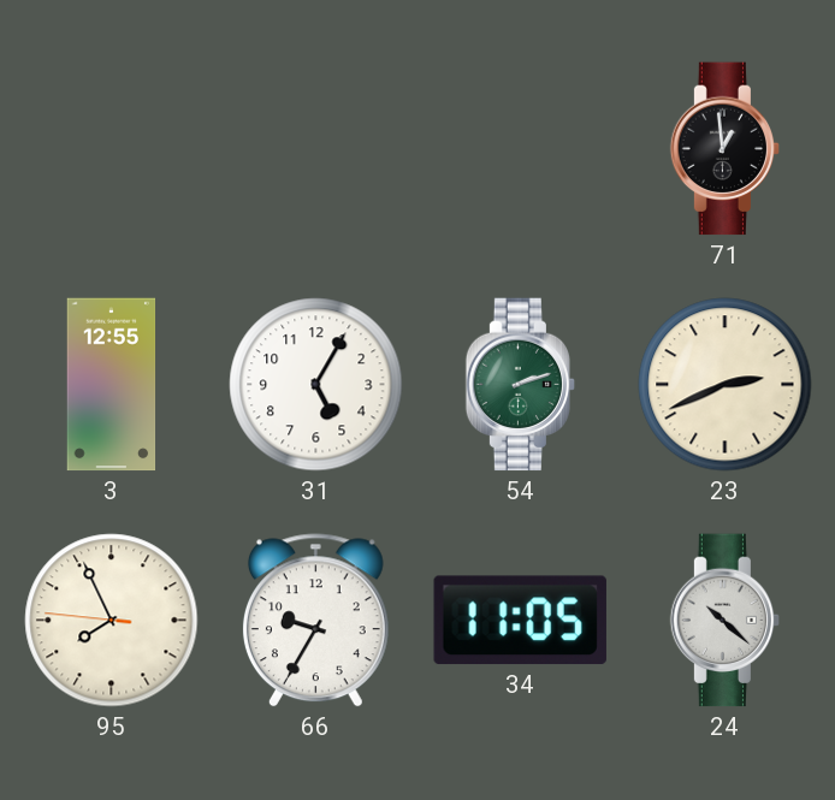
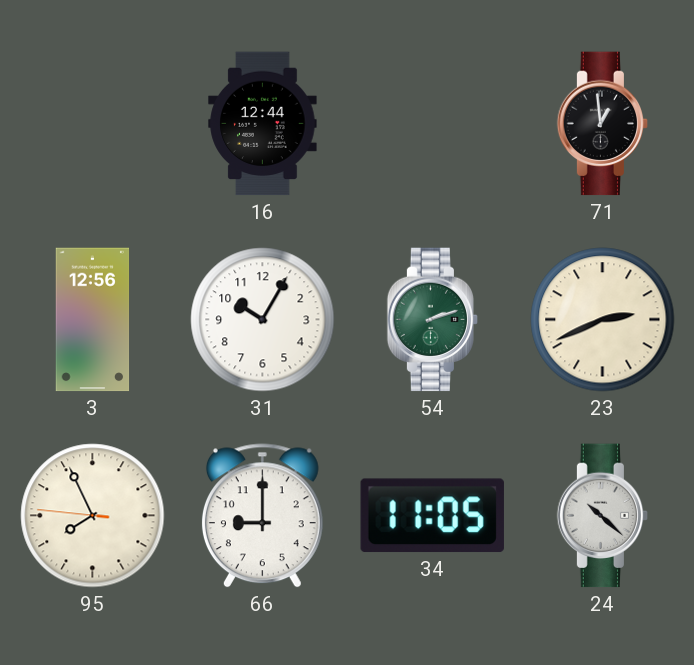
16: none -> 12:44 (263, 124)
3: 12:55 -> 12:56 (93, 320)
31: 5:05 -> 10:05 (263, 320)
66: 9:35 -> 9:00 (262, 516)
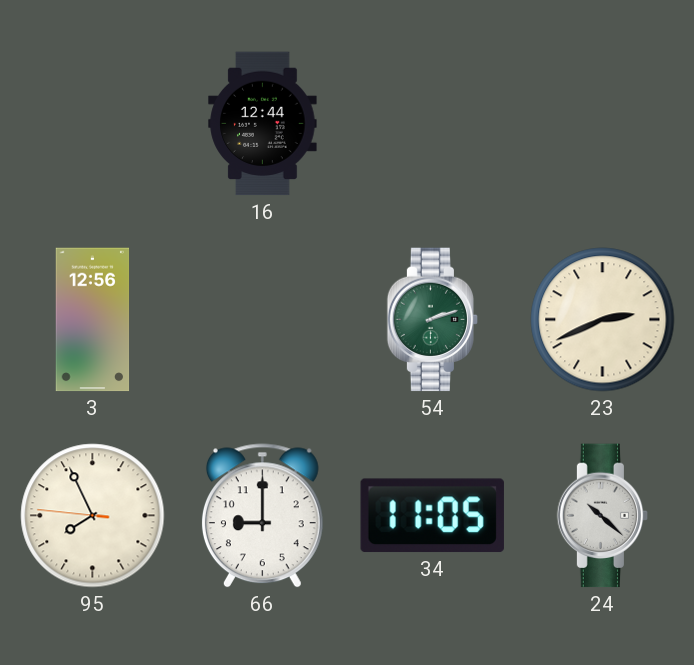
71: 12:59 -> none (603, 124)
31: 10:05 -> none (263, 320)
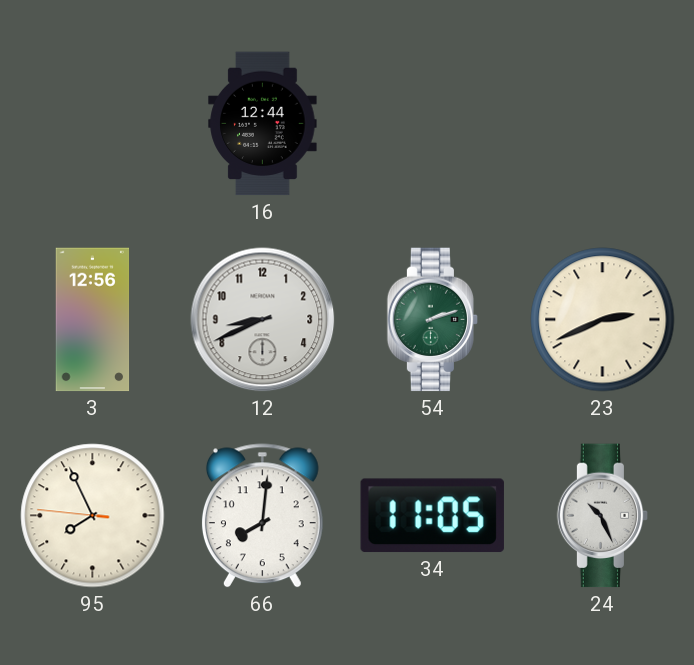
12: none -> 8:41 (263, 320)
66: 9:00 -> 8:01 (262, 516)
24: 10:22 -> 10:26 (603, 516)
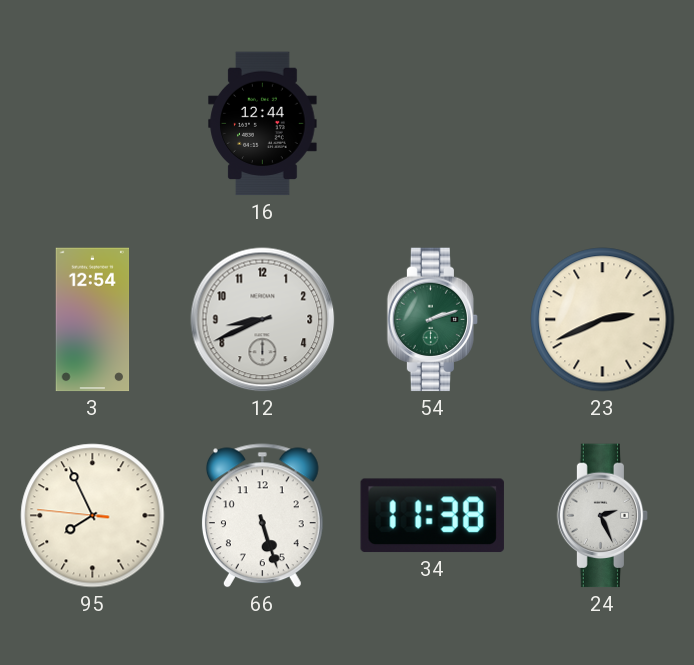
3: 12:56 -> 12:54 (93, 320)
66: 8:01 -> 5:27 (262, 516)
34: 11:05 -> 11:38 (432, 516)
24: 10:26 -> 2:26 (603, 516)
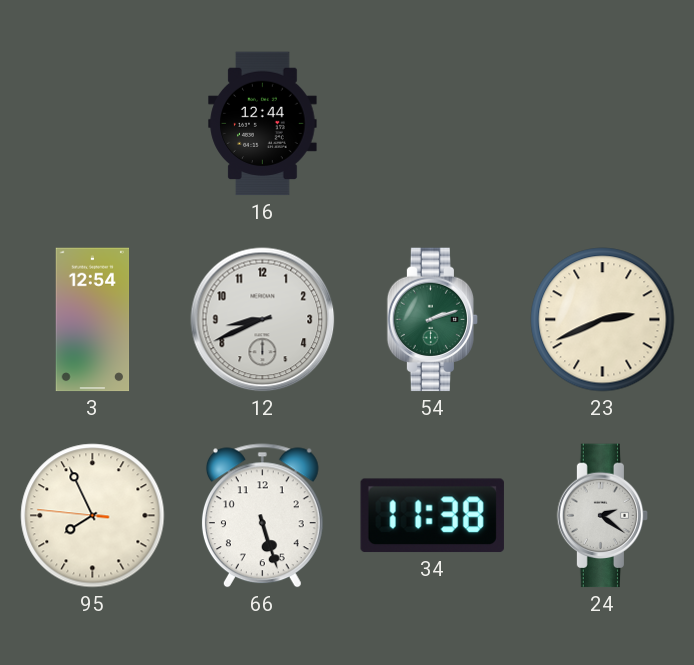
24: 2:26 -> 2:21 (603, 516)
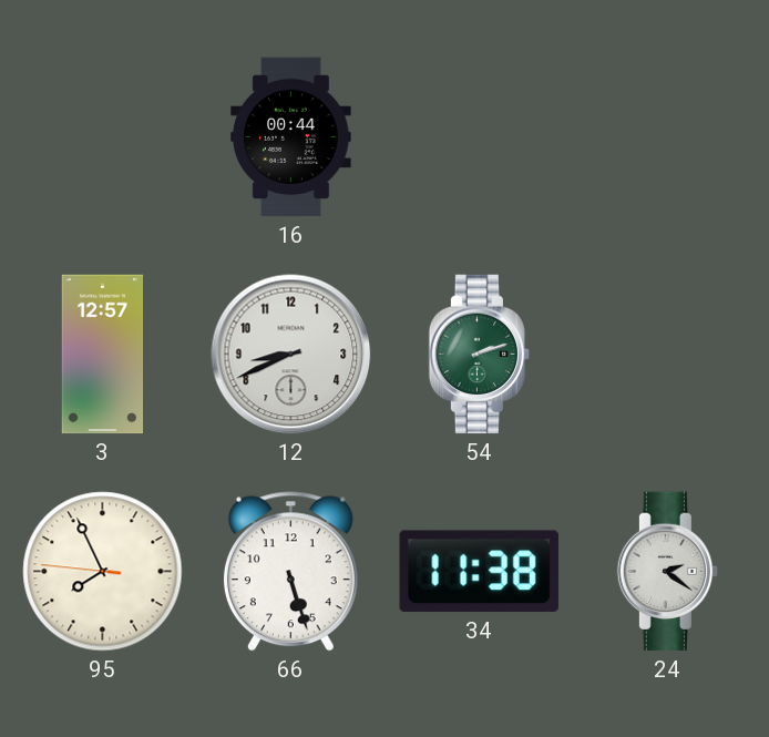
16: 12:44 -> 00:44 (291, 137)
3: 12:54 -> 12:57 (103, 355)
23: 2:41 -> none (603, 320)
